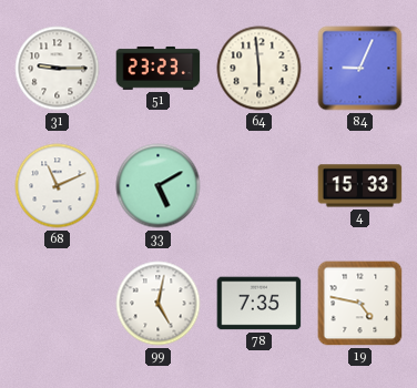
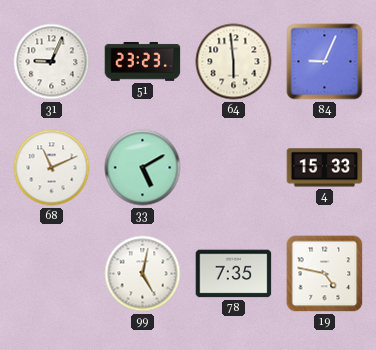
31: 9:15 -> 9:04 (52, 62)
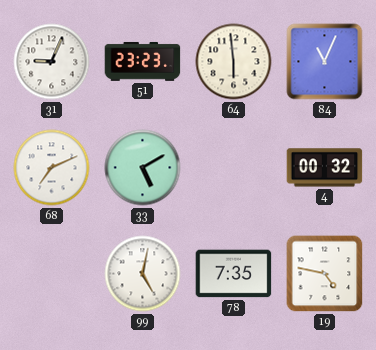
84: 9:04 -> 11:04 (325, 62)
68: 11:11 -> 7:11 (52, 168)
4: 15:33 -> 00:32 (325, 168)
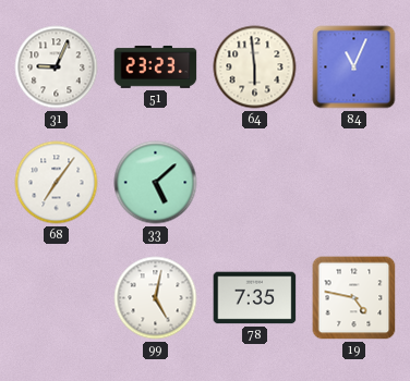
68: 7:11 -> 7:06 (57, 183)
33: 5:10 -> 5:08 (156, 183)
4: 00:32 -> none (325, 168)
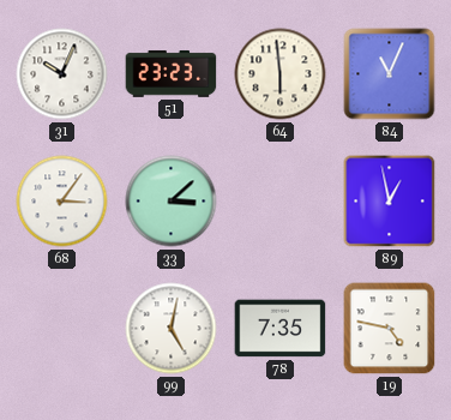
31: 9:04 -> 10:04 (62, 74)
68: 7:06 -> 3:06 (62, 202)
33: 5:08 -> 3:08 (172, 202)
89: none -> 12:58 (390, 202)
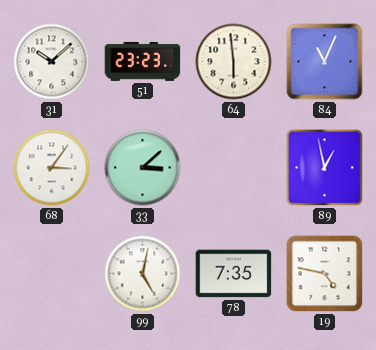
31: 10:04 -> 10:08 (52, 62)
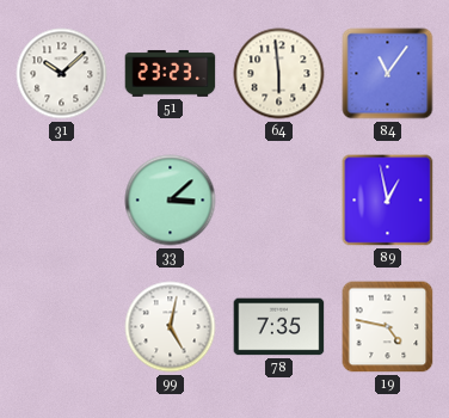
84: 11:04 -> 11:06 (388, 74)
68: 3:06 -> none (52, 168)
